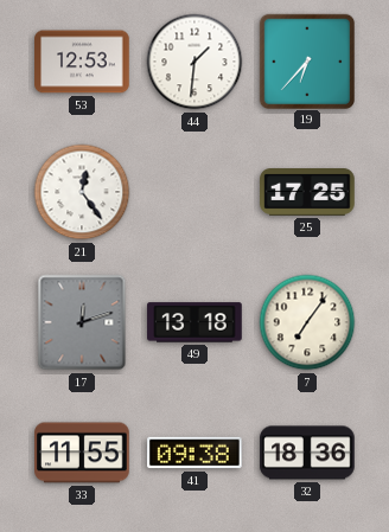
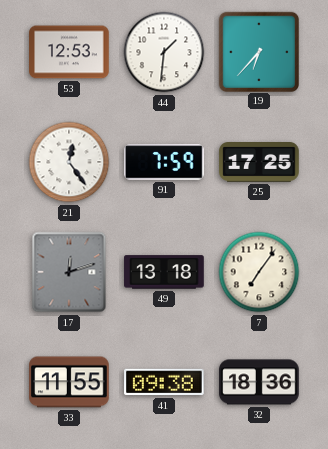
91: none -> 7:59 (164, 162)
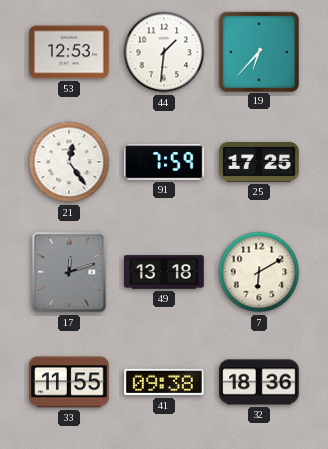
7: 7:06 -> 6:10 (259, 272)
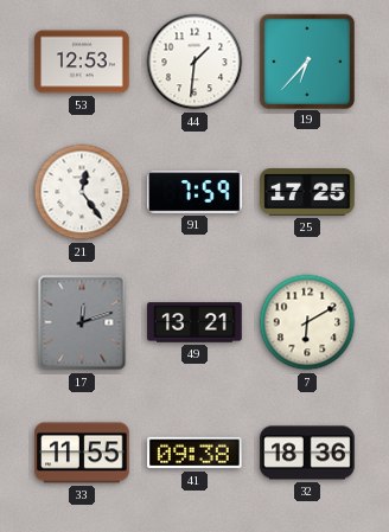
49: 13:18 -> 13:21 (194, 322)
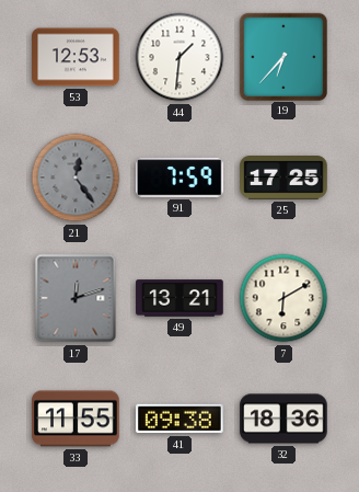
21 dial: white -> grey (76, 178)
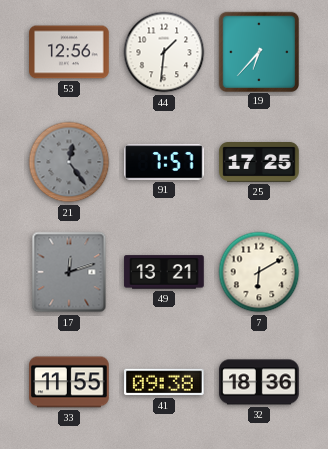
53: 12:53 -> 12:56 (69, 52)
91: 7:59 -> 7:57 (164, 162)
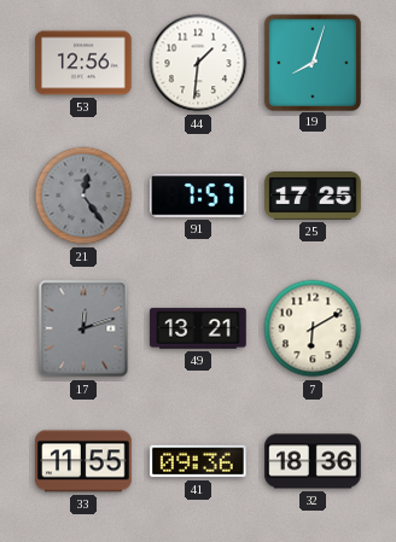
19: 6:37 -> 8:03 (311, 62)
41: 09:38 -> 09:36 (198, 461)
